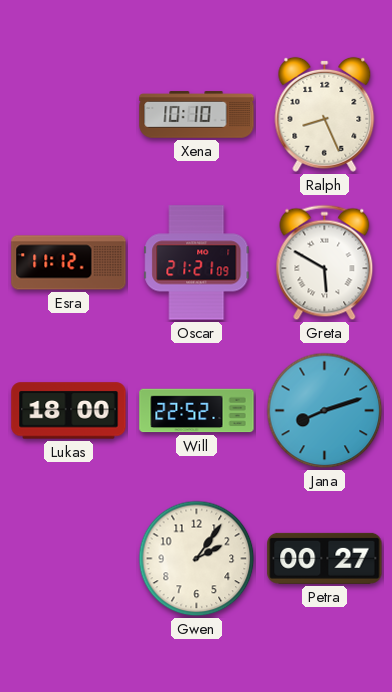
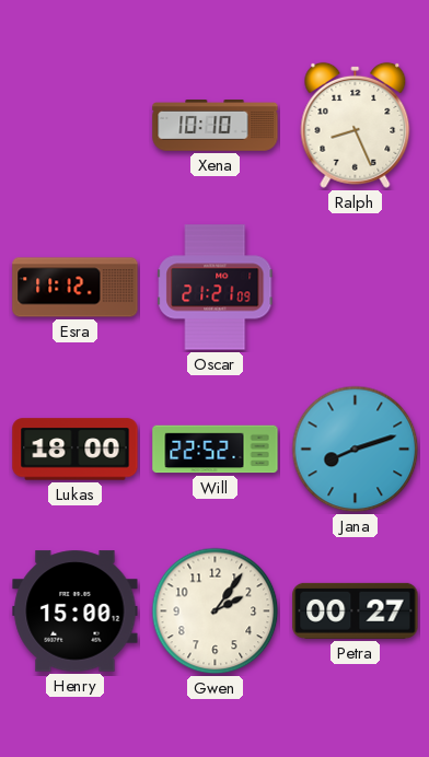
Greta: 5:50 -> none (325, 263)
Henry: none -> 15:00 (76, 612)
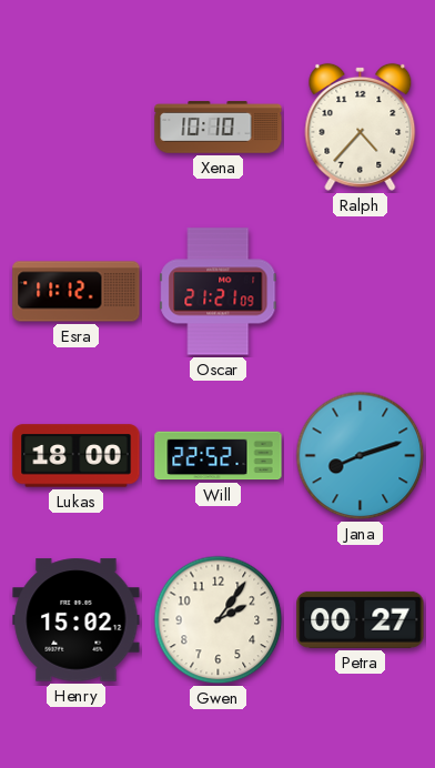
Ralph: 8:26 -> 4:37 (361, 127)
Henry: 15:00 -> 15:02 (77, 620)
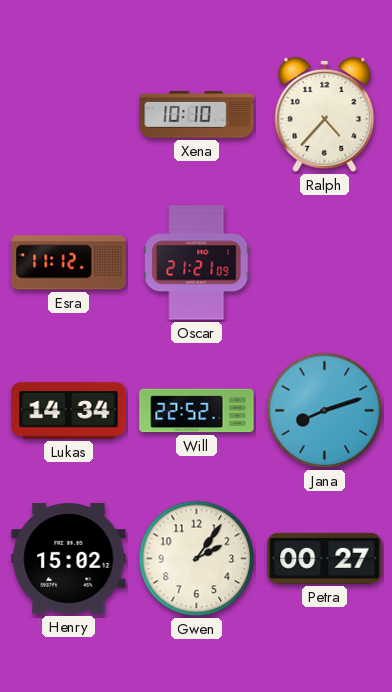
Lukas: 18:00 -> 14:34 (69, 411)
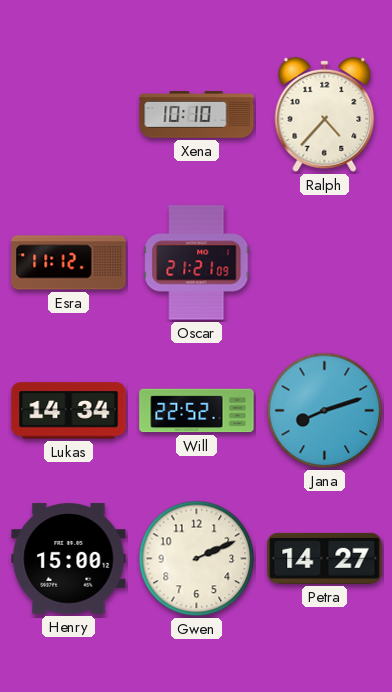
Henry: 15:02 -> 15:00 (69, 559)
Gwen: 2:06 -> 2:11 (197, 559)
Petra: 00:27 -> 14:27 (325, 558)
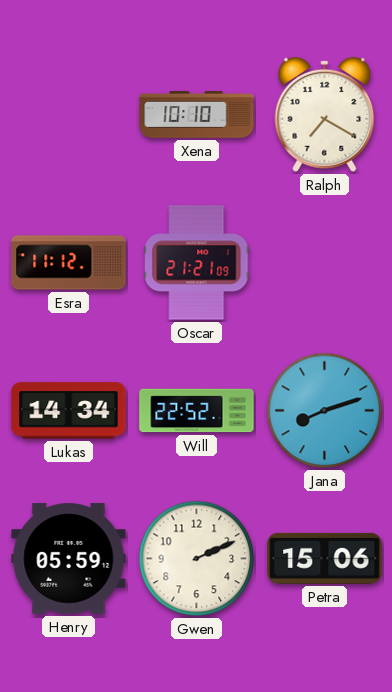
Ralph: 4:37 -> 7:20 (325, 114)
Henry: 15:00 -> 05:59 (69, 559)
Petra: 14:27 -> 15:06 (325, 558)
